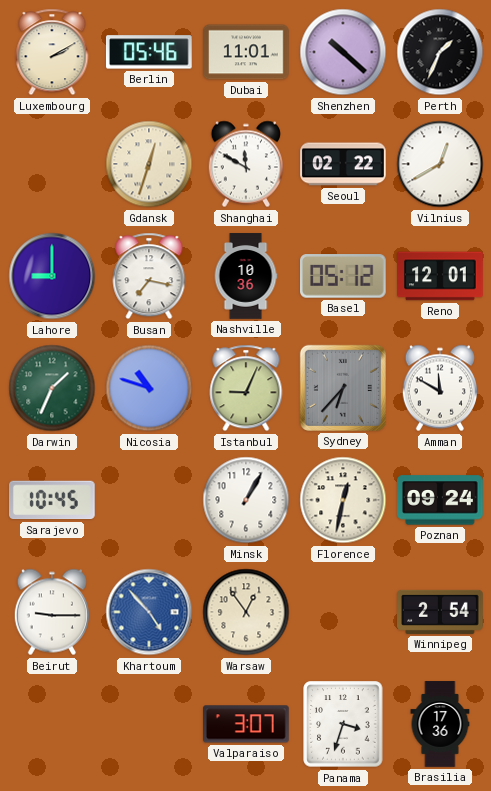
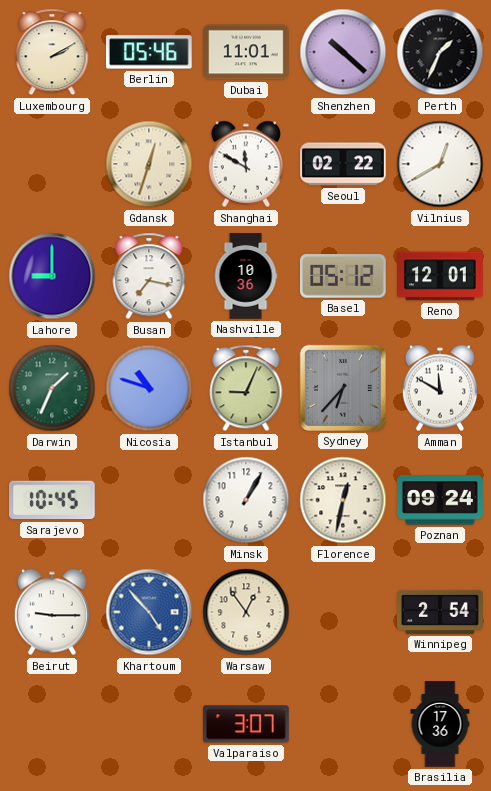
Panama: 3:33 -> none (343, 724)
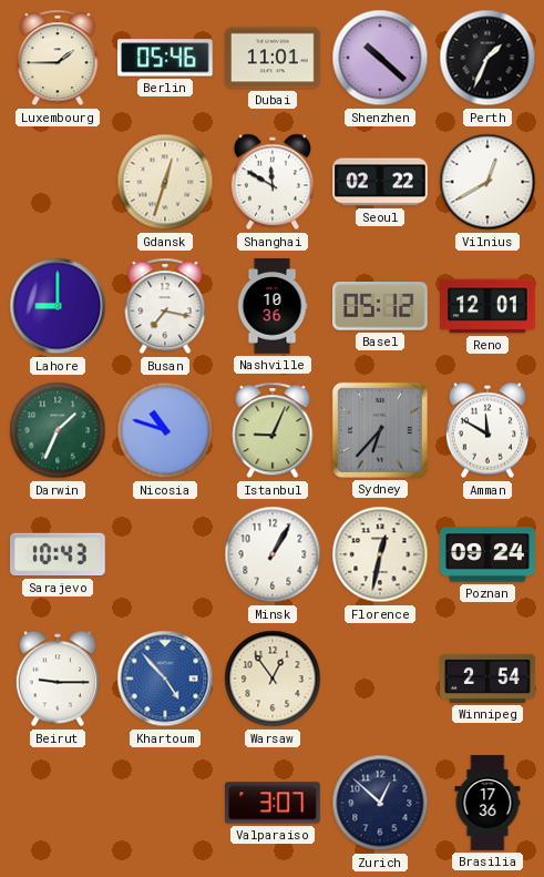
Luxembourg: 2:10 -> 1:45 (58, 58)
Sarajevo: 10:45 -> 10:43 (59, 554)
Zurich: none -> 12:52 (380, 803)
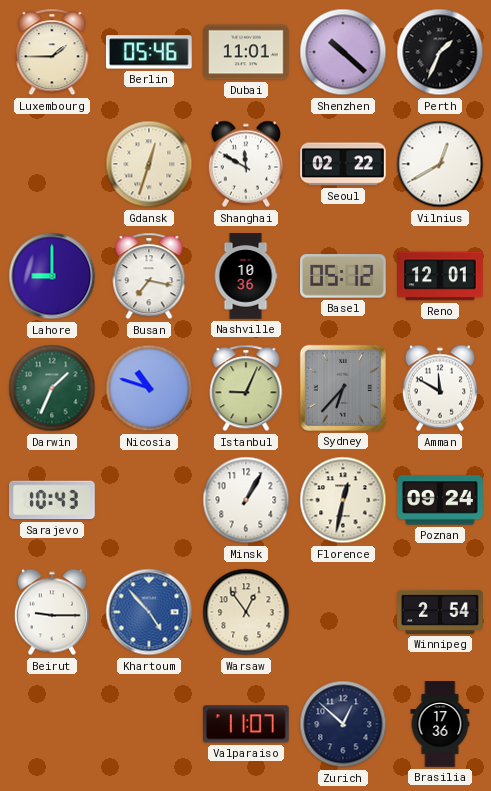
Valparaiso: 3:07 -> 11:07 (247, 724)
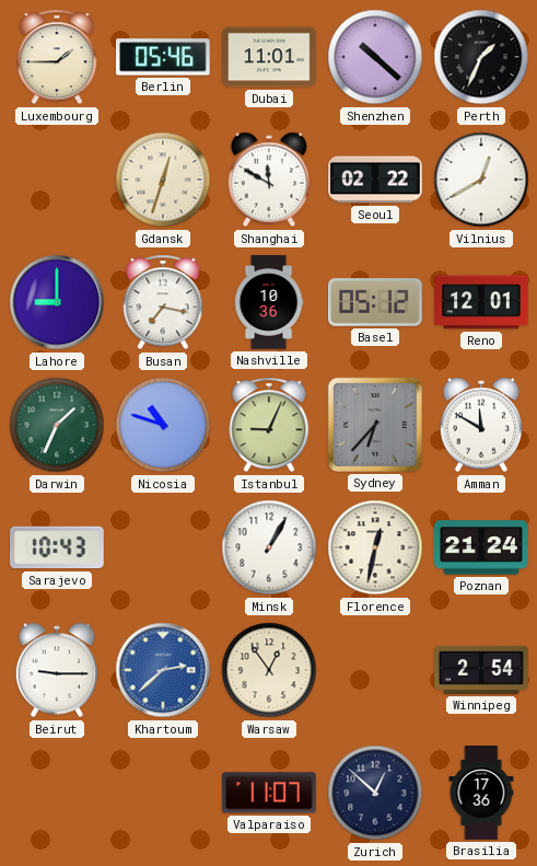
Poznan: 09:24 -> 21:24 (482, 547)
Khartoum: 4:53 -> 2:38 (163, 670)
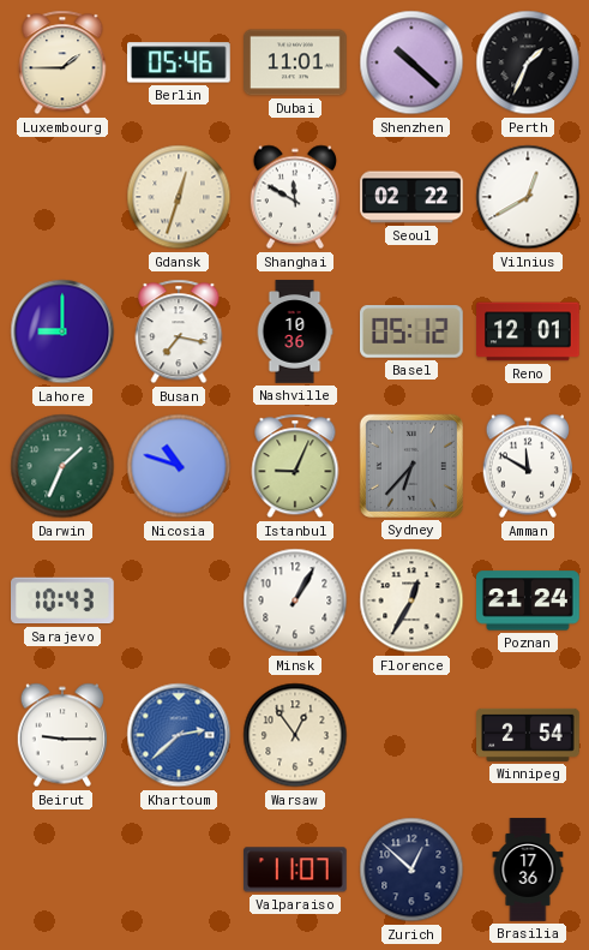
Florence: 12:32 -> 12:35 (411, 601)
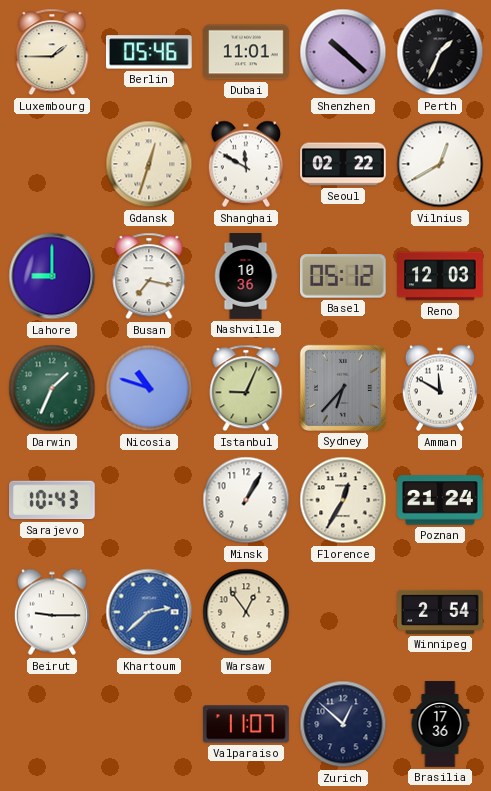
Reno: 12:01 -> 12:03 (440, 276)
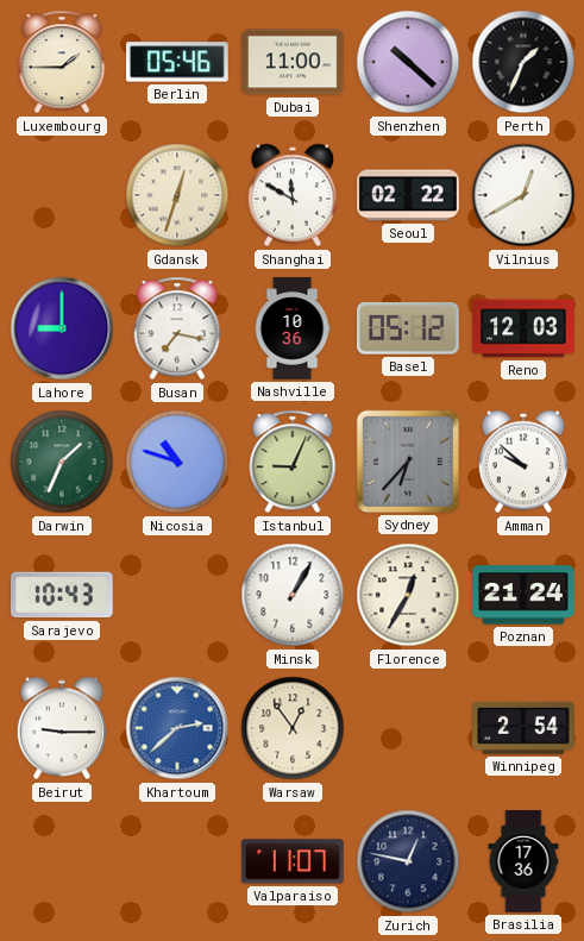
Dubai: 11:01 -> 11:00 (294, 62)
Amman: 11:50 -> 9:52 (522, 462)
Zurich: 12:52 -> 12:47 (408, 861)
